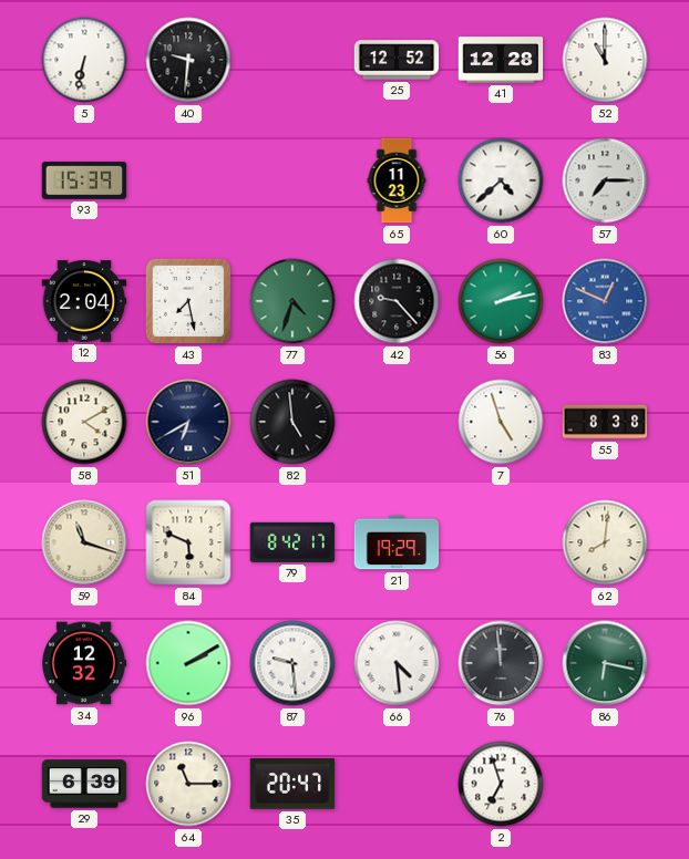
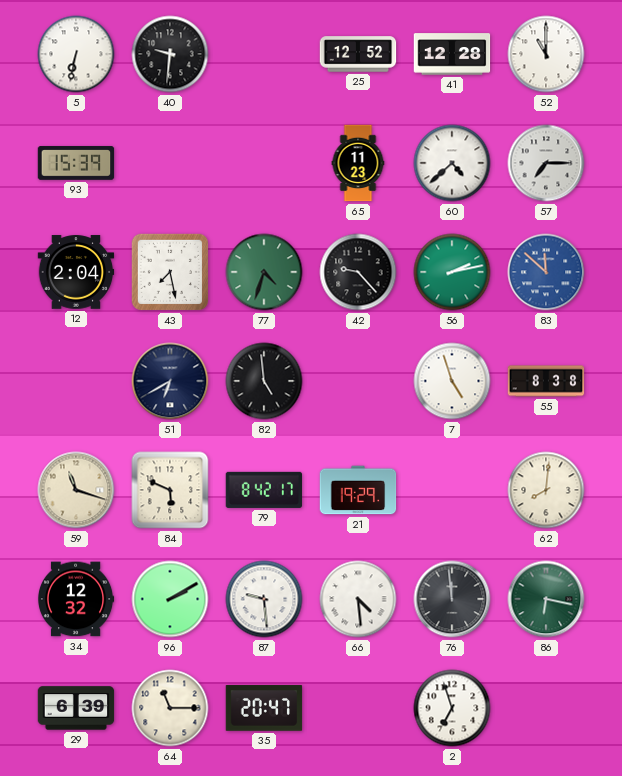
83: 12:49 -> 11:52 (546, 272)
58: 4:10 -> none (84, 422)
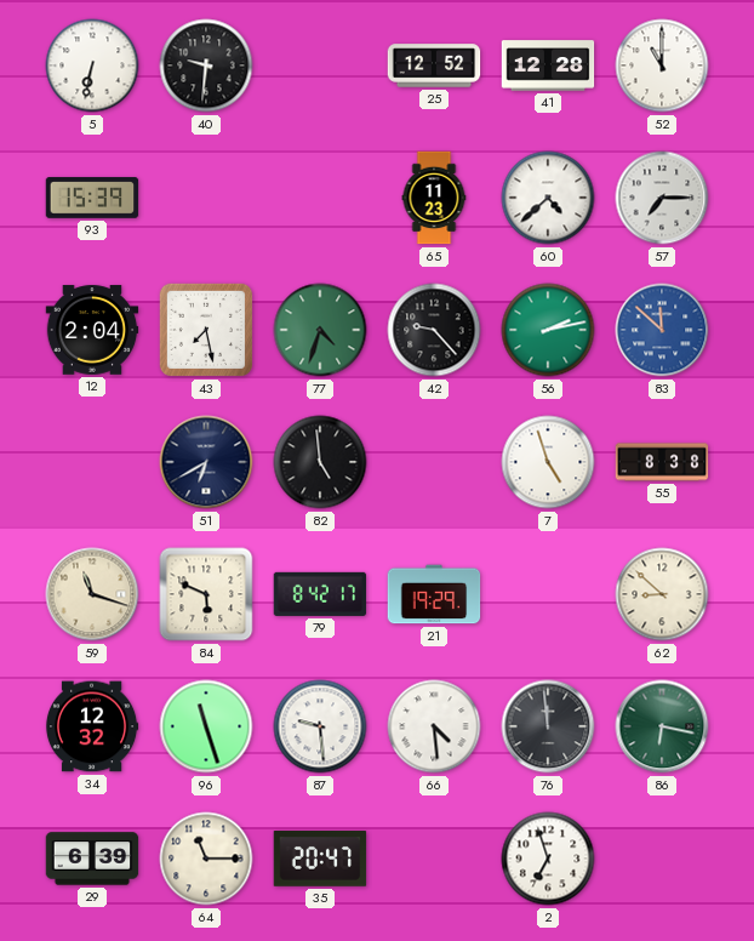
62: 8:01 -> 8:52 (662, 594)
96: 2:10 -> 11:27 (206, 726)
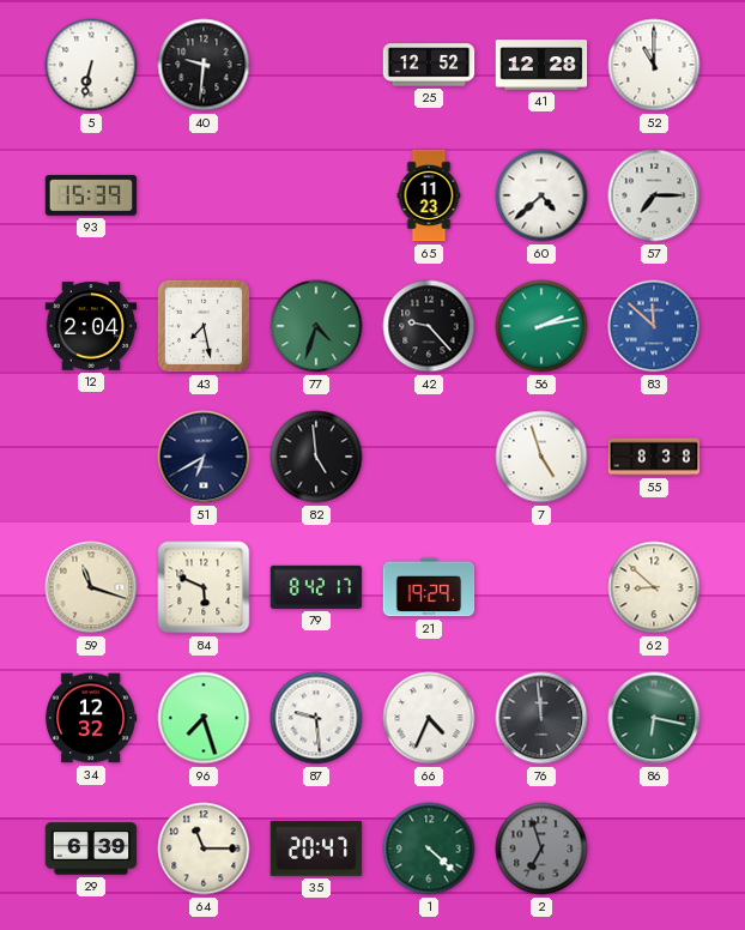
96: 11:27 -> 7:27 (204, 718)
66: 4:29 -> 4:34 (429, 718)
1: none -> 4:22 (429, 849)
2 dial: white -> grey (541, 849)
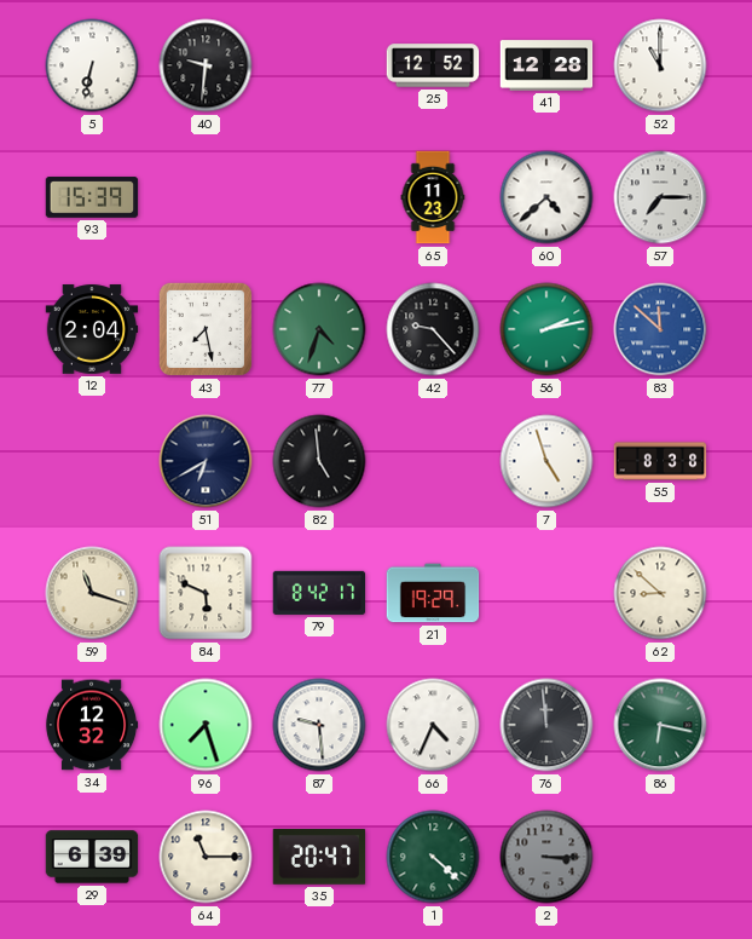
2: 6:57 -> 3:15 (546, 857)
